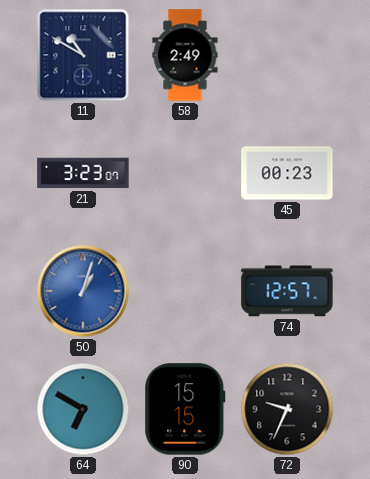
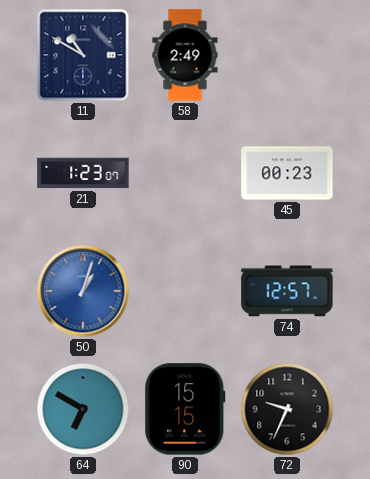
21: 3:23 -> 1:23 (83, 173)
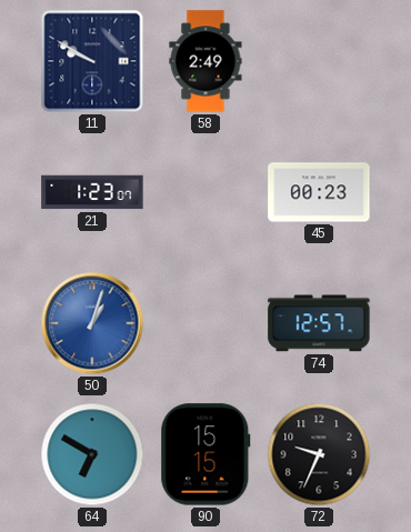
11: 10:50 -> 9:50 (92, 61)
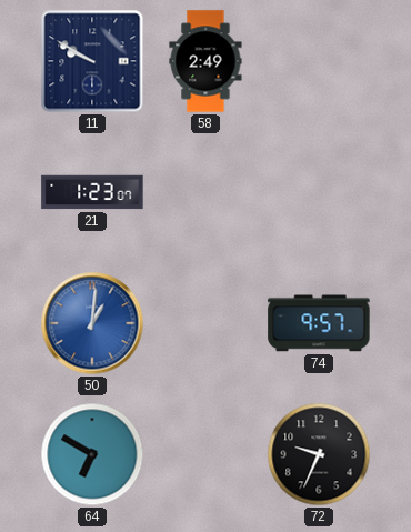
45: 00:23 -> none (319, 192)
50: 1:03 -> 1:01 (92, 323)
74: 12:57 -> 9:57 (319, 323)
90: 15:15 -> none (205, 454)
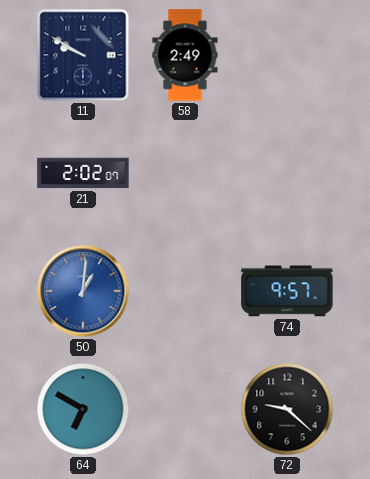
21: 1:23 -> 2:02 (83, 173)
72: 9:34 -> 9:22 (287, 409)
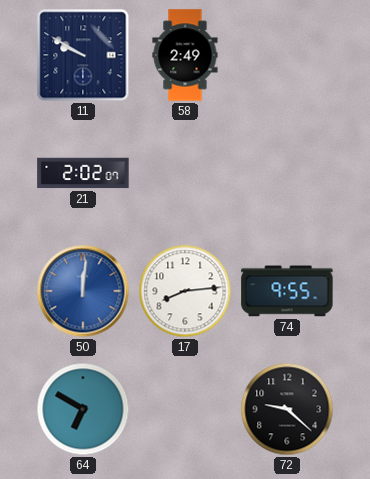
50: 1:01 -> 12:01 (83, 291)
17: none -> 8:14 (185, 291)
74: 9:57 -> 9:55 (287, 291)
